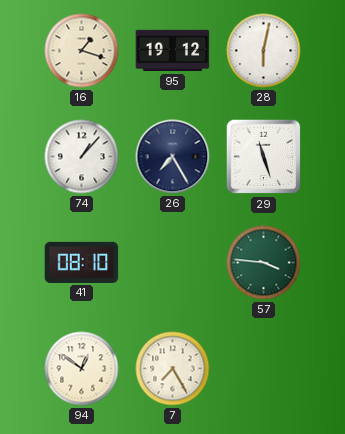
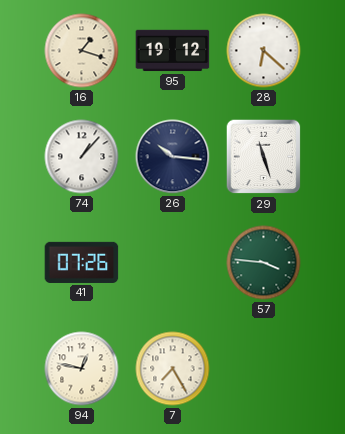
28: 6:02 -> 6:22 (264, 51)
26: 7:25 -> 10:16 (173, 157)
41: 08:10 -> 07:26 (82, 262)
94: 12:51 -> 12:47 (82, 369)
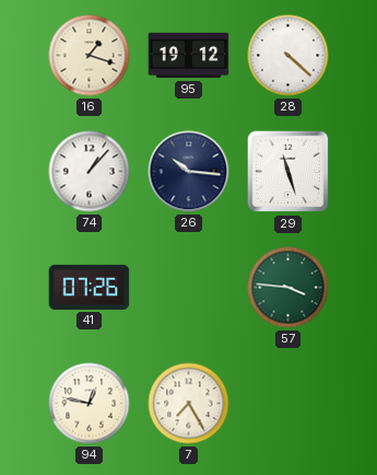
28: 6:22 -> 4:22 (288, 56)
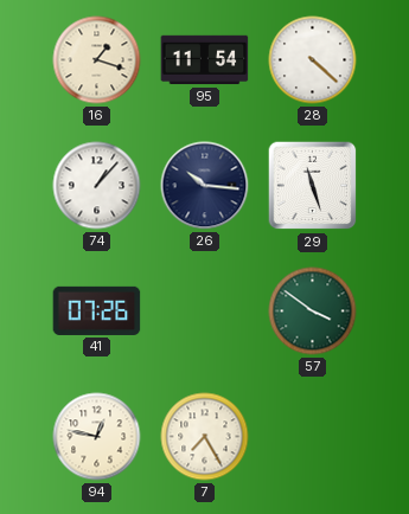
95: 19:12 -> 11:54 (205, 60)
57: 3:46 -> 3:51 (313, 311)
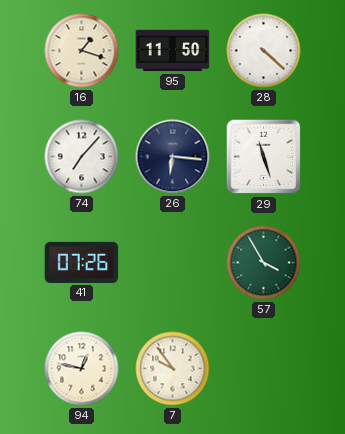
95: 11:54 -> 11:50 (173, 51)
74: 1:07 -> 7:07 (82, 157)
26: 10:16 -> 6:16 (173, 157)
57: 3:51 -> 3:55 (264, 263)
7: 7:25 -> 9:54 (173, 369)
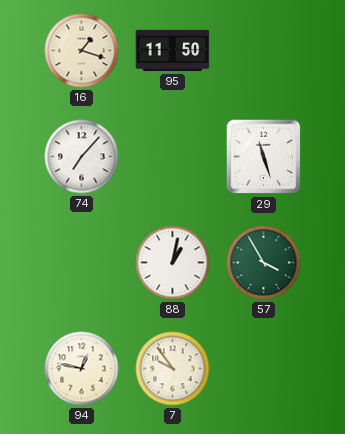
28: 4:22 -> none (264, 51)
26: 6:16 -> none (173, 157)
41: 07:26 -> none (82, 262)
88: none -> 1:02 (173, 263)
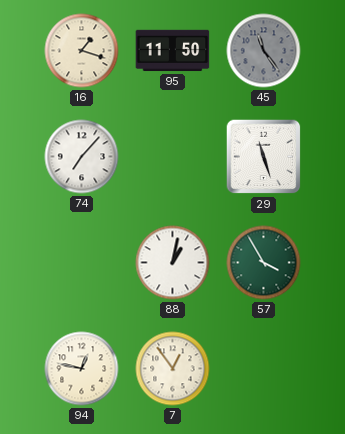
45: none -> 11:24 (264, 51)
7: 9:54 -> 12:54 (173, 369)
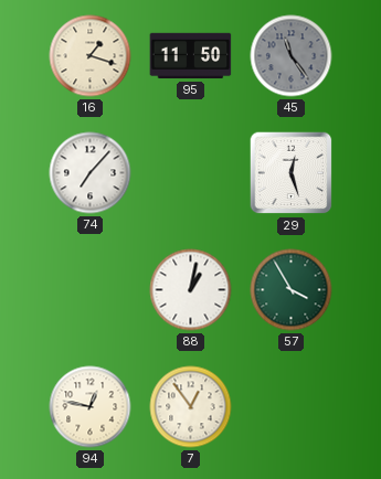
29: 11:27 -> 12:27 (292, 173)
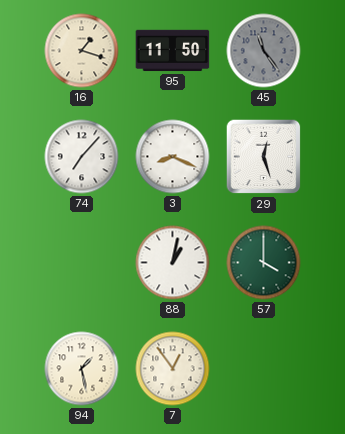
3: none -> 8:19 (173, 157)
57: 3:55 -> 4:00 (264, 263)
94: 12:47 -> 1:28 (82, 369)
